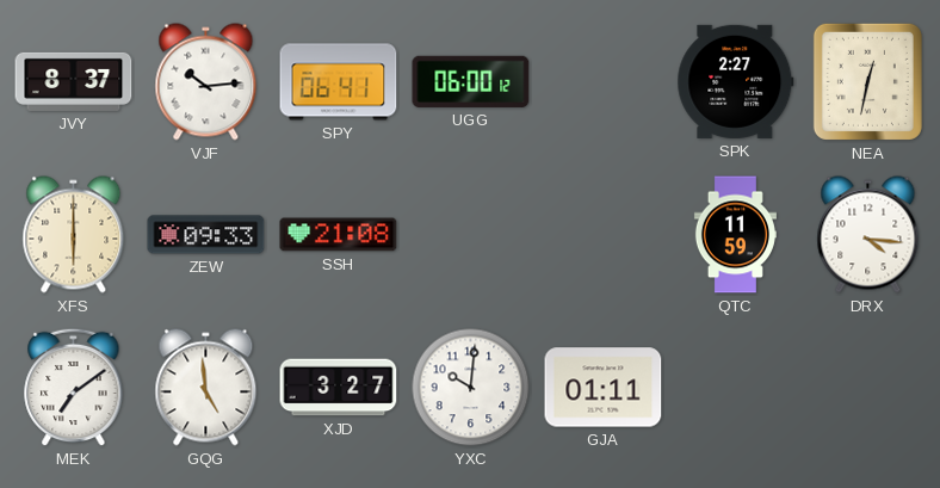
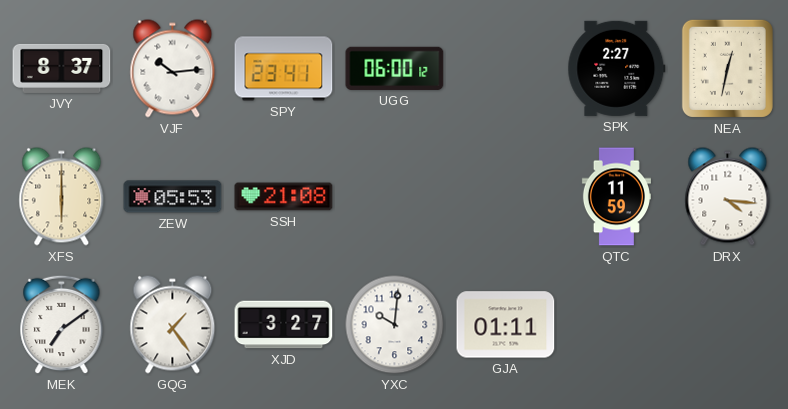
SPY: 06:41 -> 23:41 (284, 69)
ZEW: 09:33 -> 05:53 (173, 197)
GQG: 4:59 -> 1:24 (173, 325)
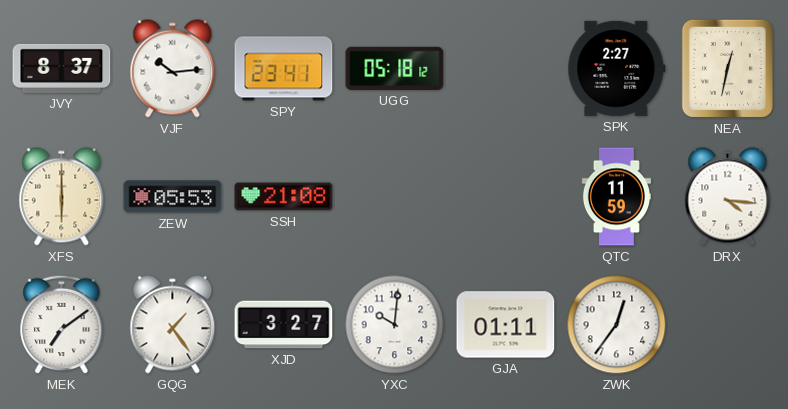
UGG: 06:00 -> 05:18 (395, 68)
ZWK: none -> 12:36 (617, 325)
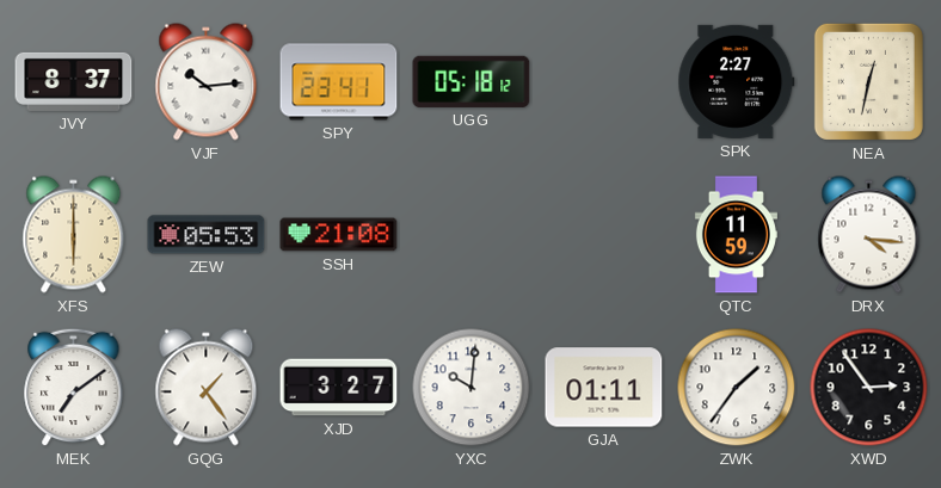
ZWK: 12:36 -> 1:36 (737, 388)
XWD: none -> 2:54 (869, 388)
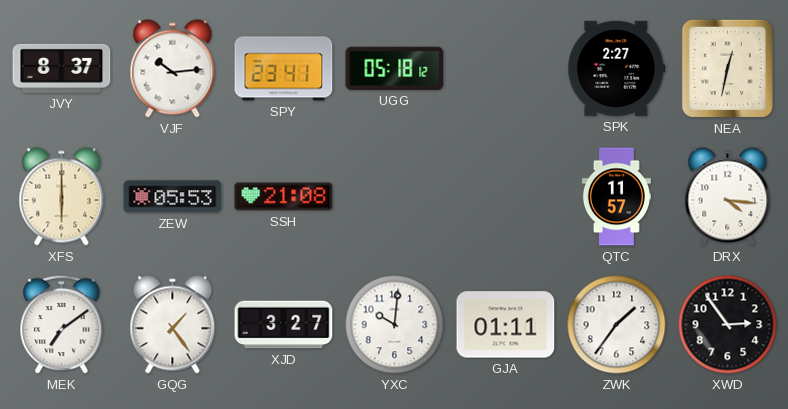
QTC: 11:59 -> 11:57 (616, 197)
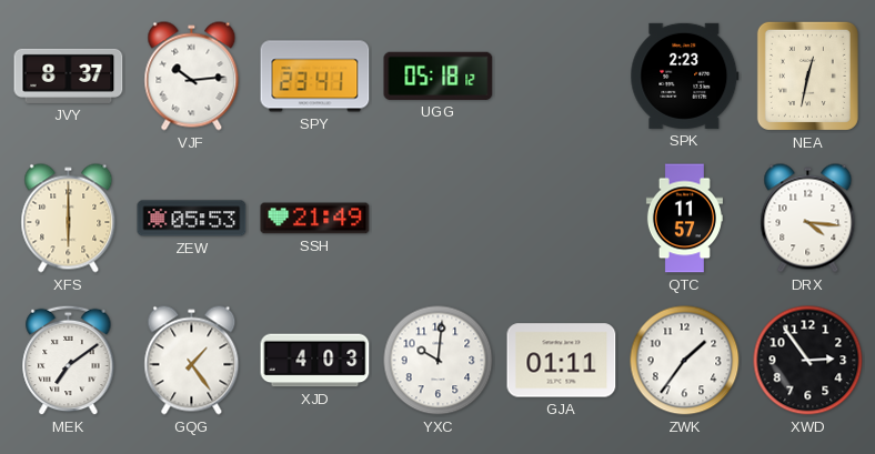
SPK: 2:27 -> 2:23 (685, 75)
SSH: 21:08 -> 21:49 (315, 219)
XJD: 3:27 -> 4:03 (315, 361)
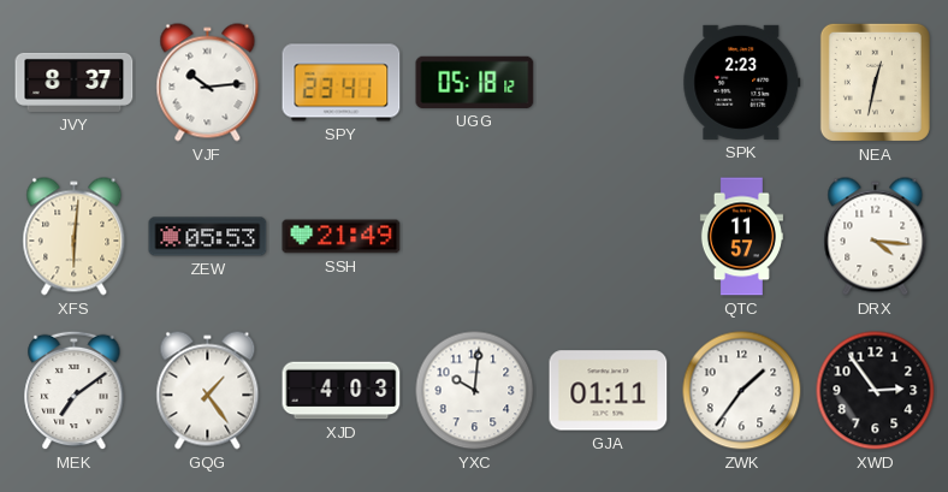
XFS: 6:00 -> 6:01 (75, 237)
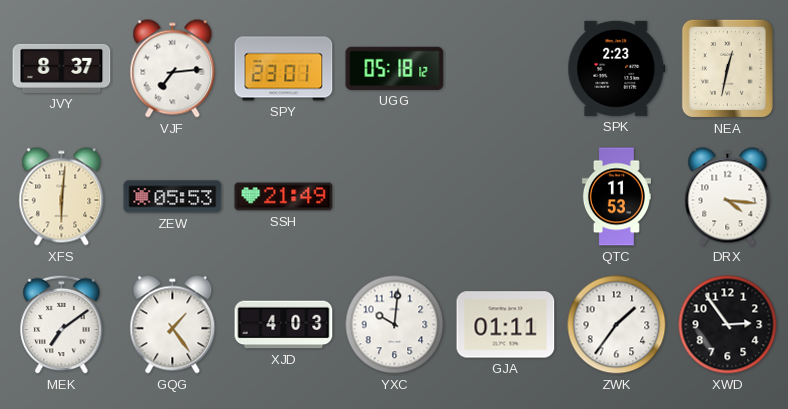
VJF: 10:14 -> 7:14 (173, 69)
SPY: 23:41 -> 23:01 (284, 69)
QTC: 11:57 -> 11:53 (616, 197)
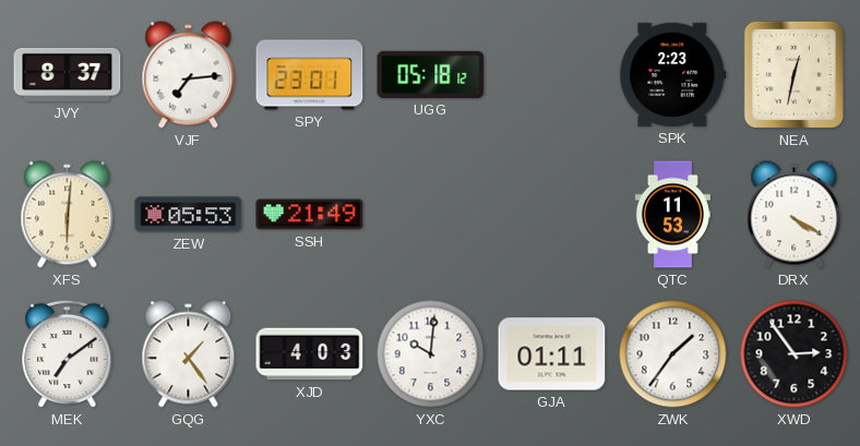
DRX: 4:16 -> 4:20 (795, 215)
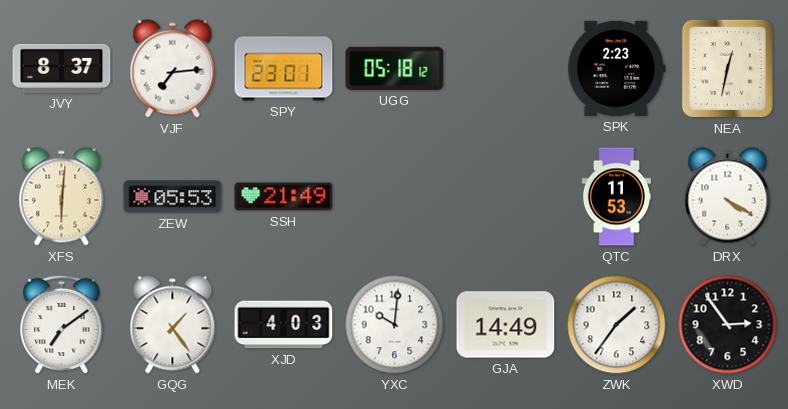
GJA: 01:11 -> 14:49 (506, 325)
